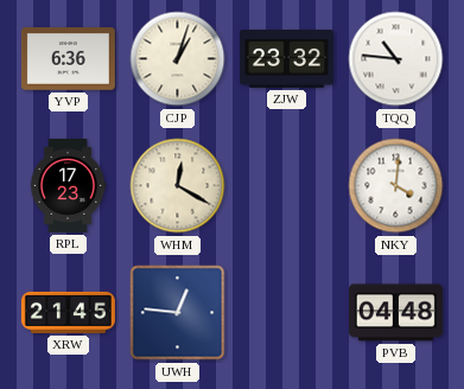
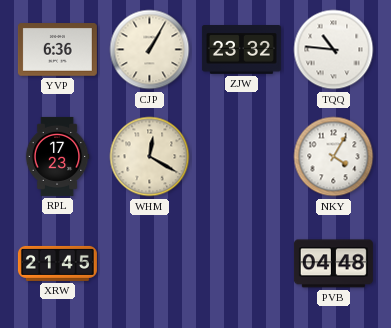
CJP: 1:03 -> 1:05 (150, 50)
NKY: 4:01 -> 4:05 (334, 157)
UWH: 12:46 -> none (178, 313)
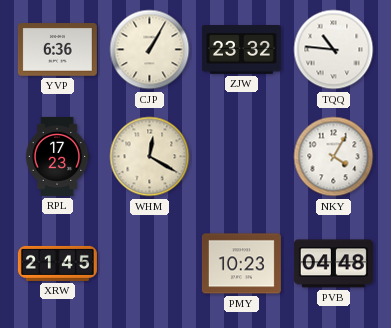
PMY: none -> 10:23 (241, 264)
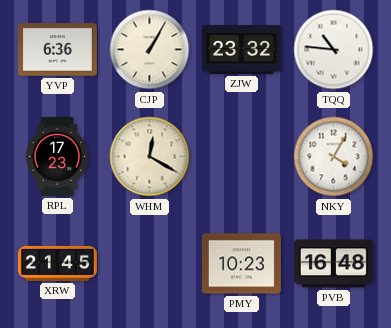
PVB: 04:48 -> 16:48 (333, 264)
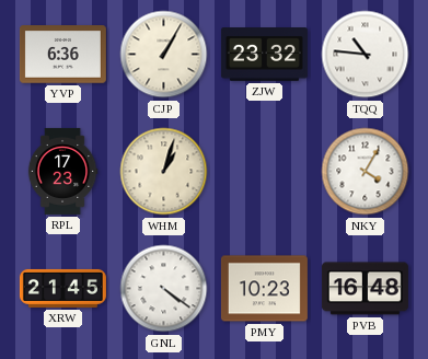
WHM: 12:20 -> 1:03 (164, 172)
GNL: none -> 4:21 (164, 289)
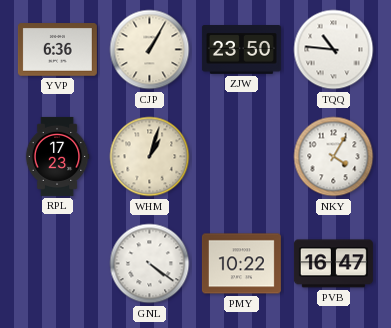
ZJW: 23:32 -> 23:50 (241, 50)
XRW: 21:45 -> none (62, 288)
PMY: 10:23 -> 10:22 (241, 264)
PVB: 16:48 -> 16:47 (333, 264)
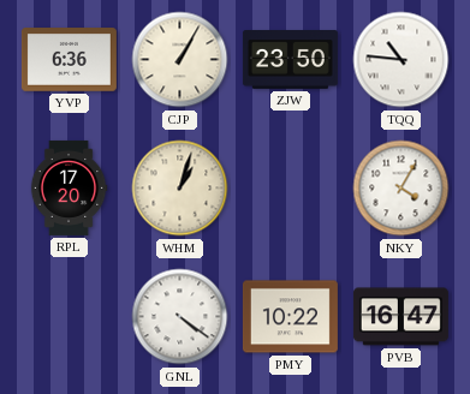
RPL: 17:23 -> 17:20 (69, 187)
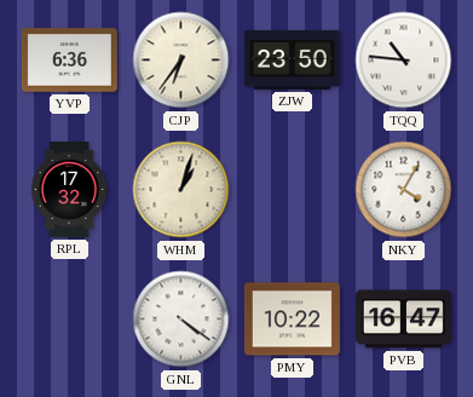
CJP: 1:05 -> 6:36 (181, 61)
RPL: 17:20 -> 17:32 (69, 189)
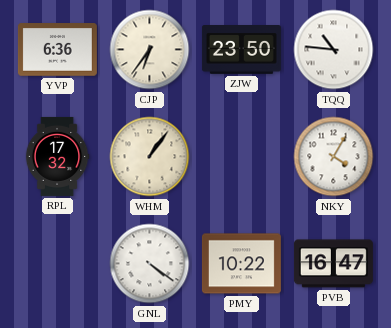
WHM: 1:03 -> 1:06 (150, 157)
